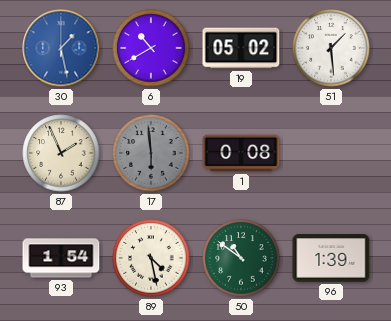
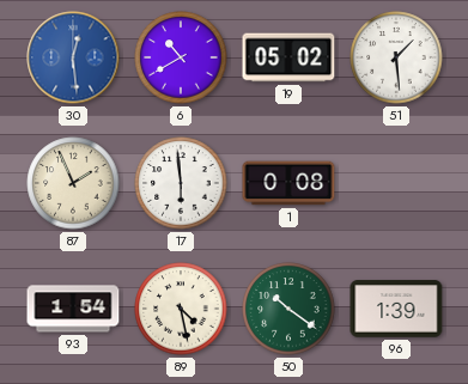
30: 1:28 -> 12:29 (73, 57)
17 dial: grey -> white (181, 183)
50: 10:51 -> 10:21 (288, 309)
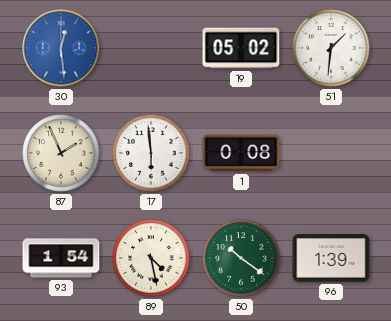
6: 10:40 -> none (181, 57)
51: 1:29 -> 1:31 (331, 48)
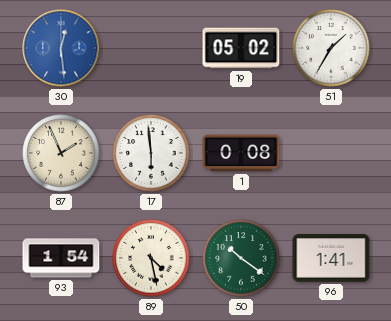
51: 1:31 -> 1:35 (331, 48)
96: 1:39 -> 1:41 (331, 258)
